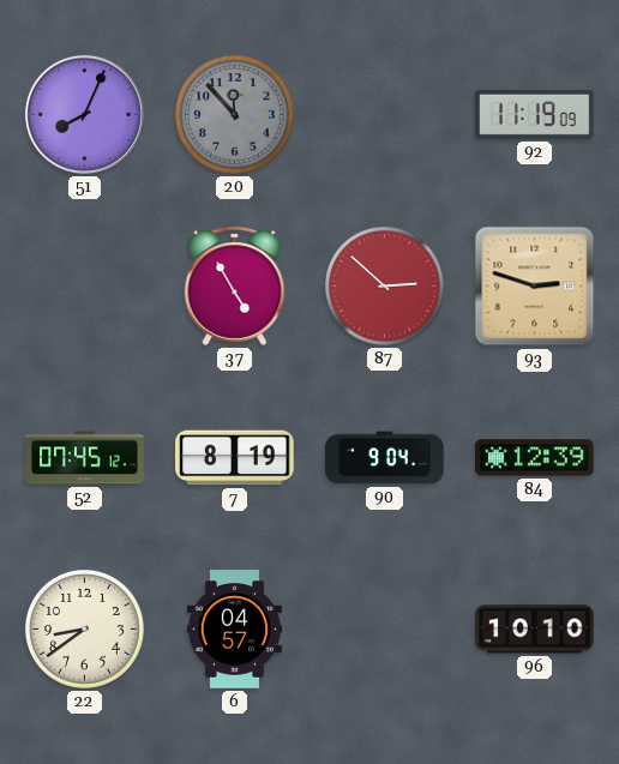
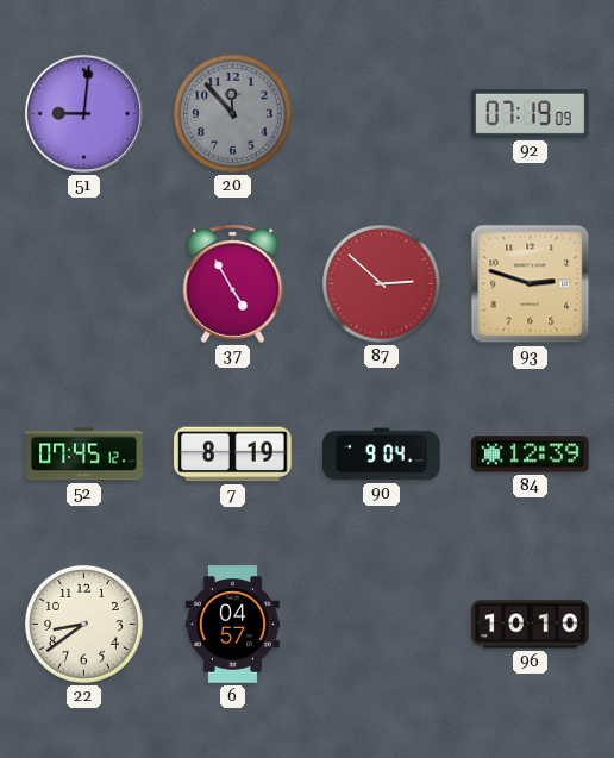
51: 8:04 -> 9:01 (83, 113)
92: 11:19 -> 07:19 (531, 113)
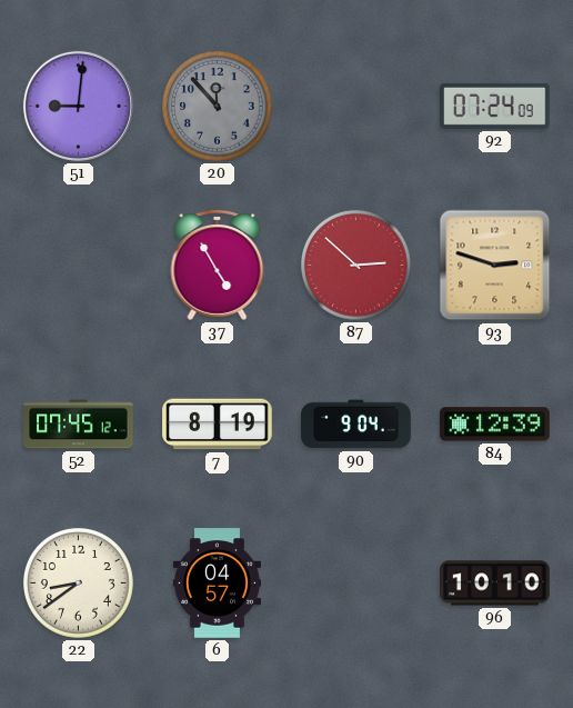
92: 07:19 -> 07:24 (495, 106)
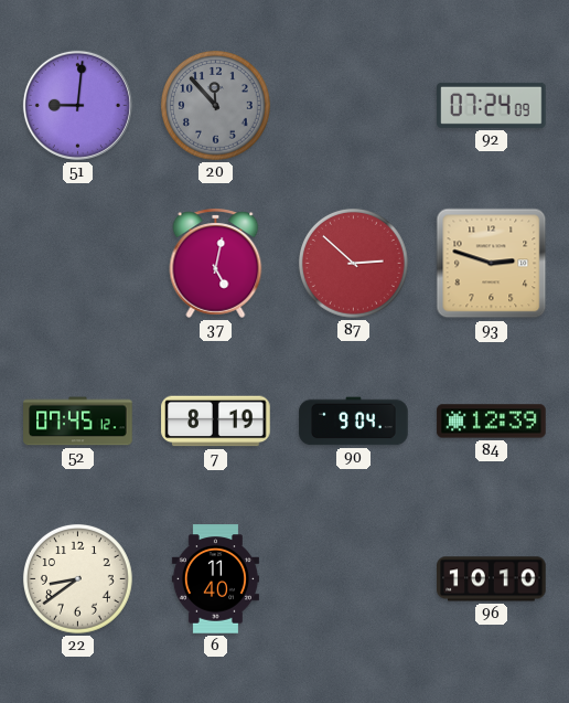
37: 4:55 -> 5:02 (216, 263)
6: 04:57 -> 11:40 (215, 579)
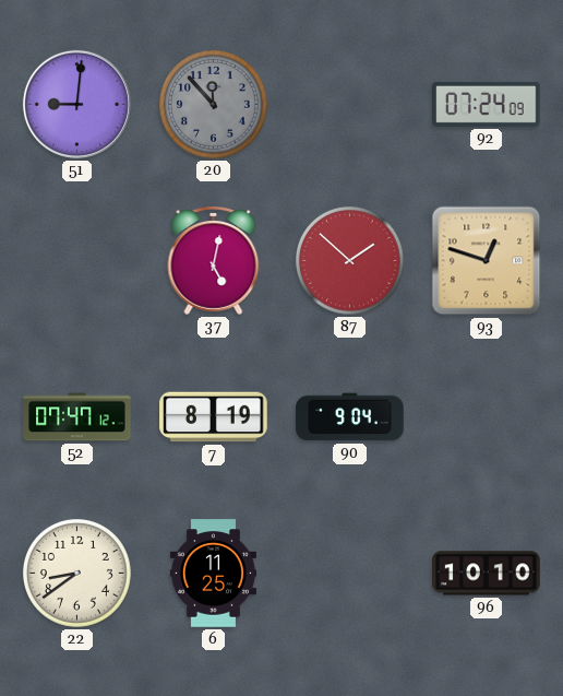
87: 2:52 -> 1:52 (349, 260)
93: 2:48 -> 12:48 (487, 261)
52: 07:45 -> 07:47 (77, 417)
84: 12:39 -> none (492, 422)
6: 11:40 -> 11:25 (213, 574)
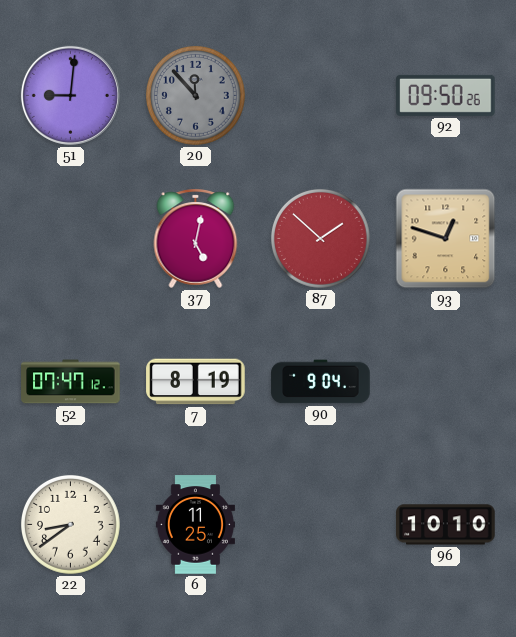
92: 07:24 -> 09:50 (446, 95)
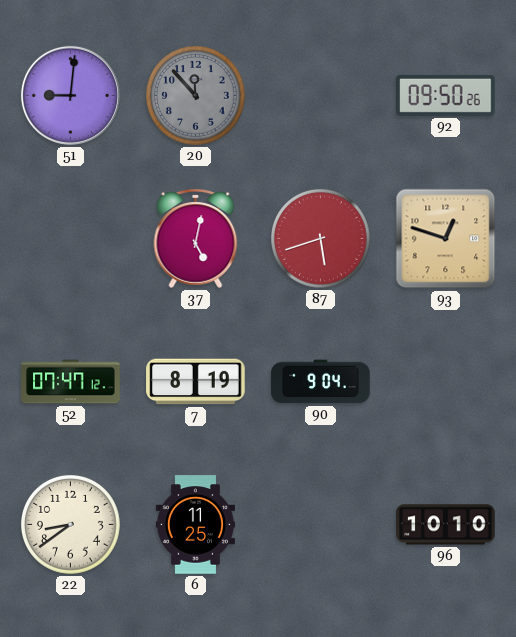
87: 1:52 -> 5:42 (320, 238)
